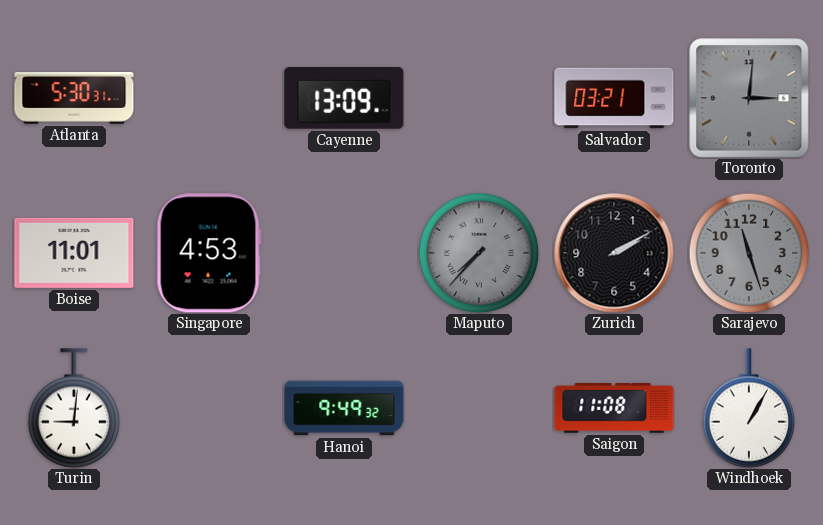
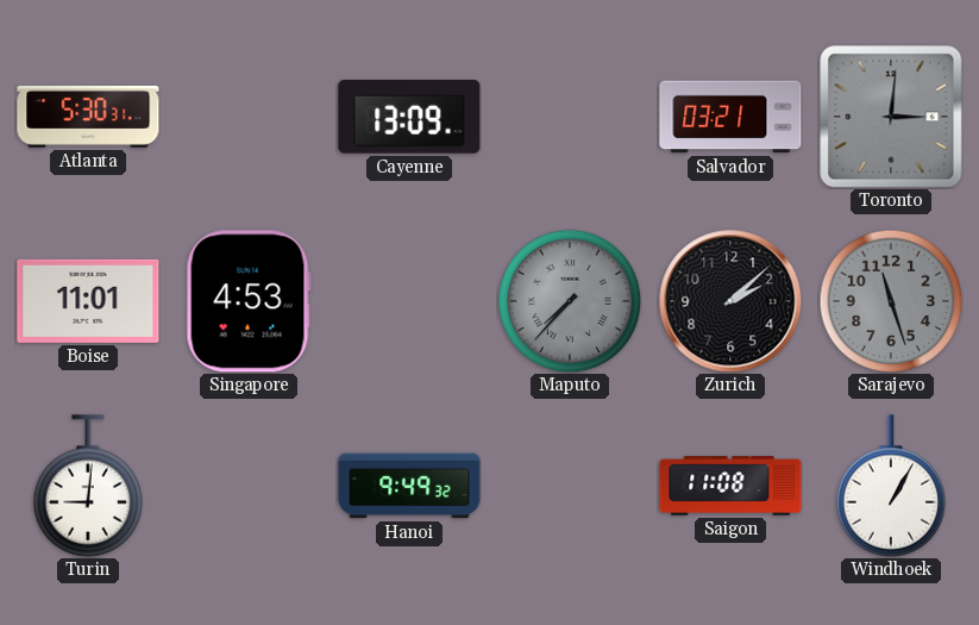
Zurich: 2:10 -> 2:08 (730, 301)
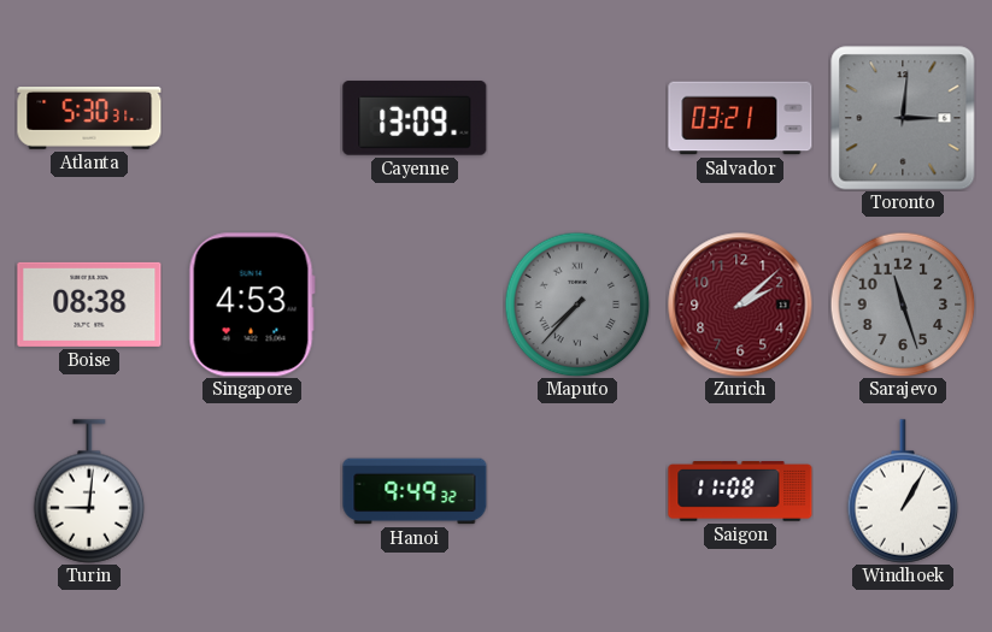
Boise: 11:01 -> 08:38 (89, 305)
Zurich dial: black -> burgundy (740, 305)
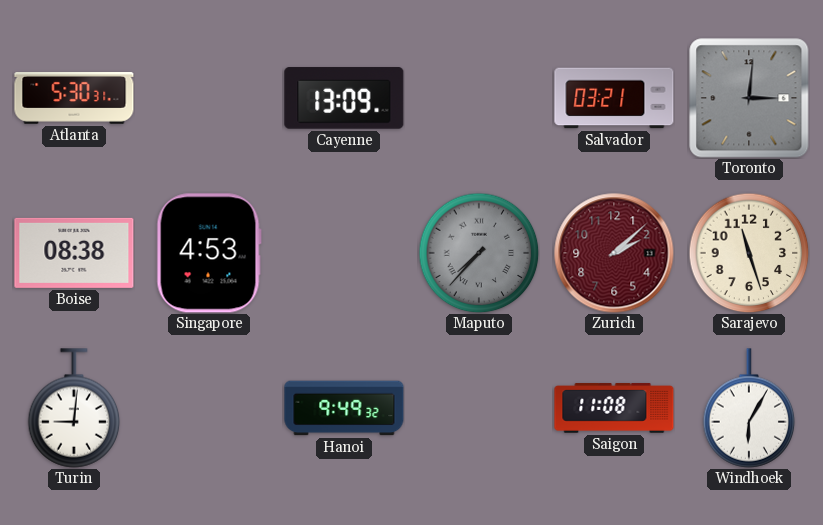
Sarajevo dial: grey -> cream (749, 253)
Windhoek: 1:05 -> 6:05 (749, 408)
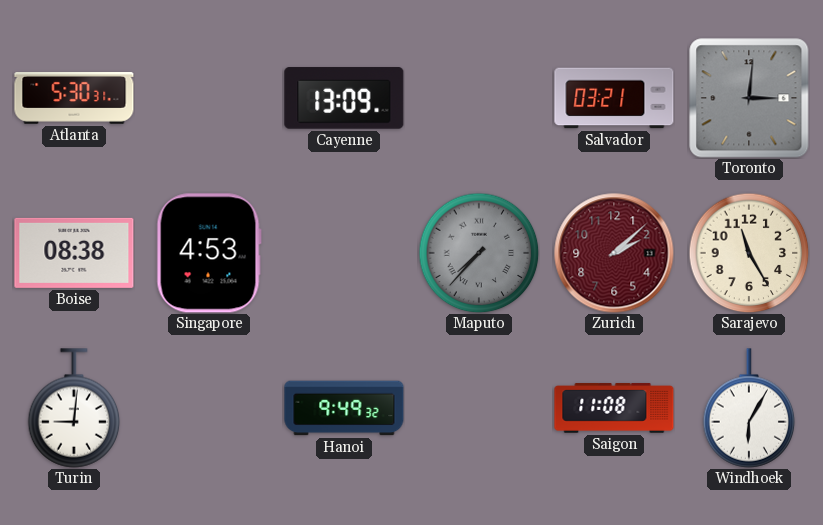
Sarajevo: 11:27 -> 11:25 (749, 253)
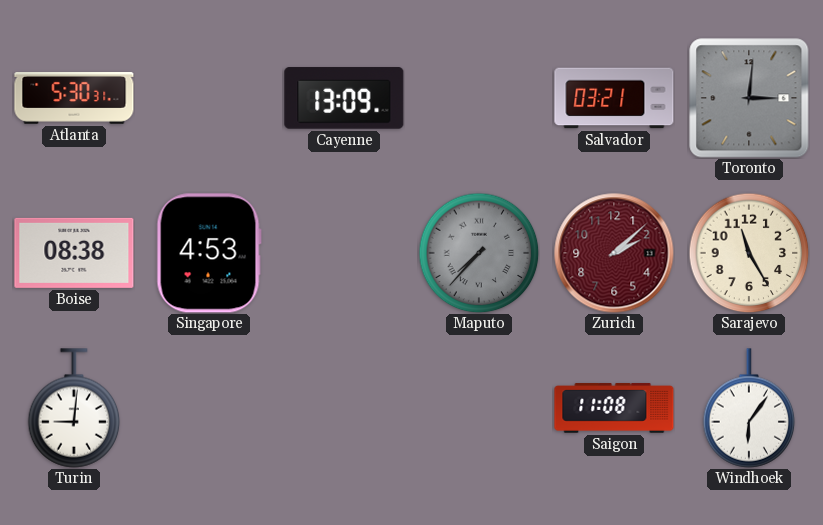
Hanoi: 9:49 -> none (344, 408)
Windhoek: 6:05 -> 6:06 (749, 408)
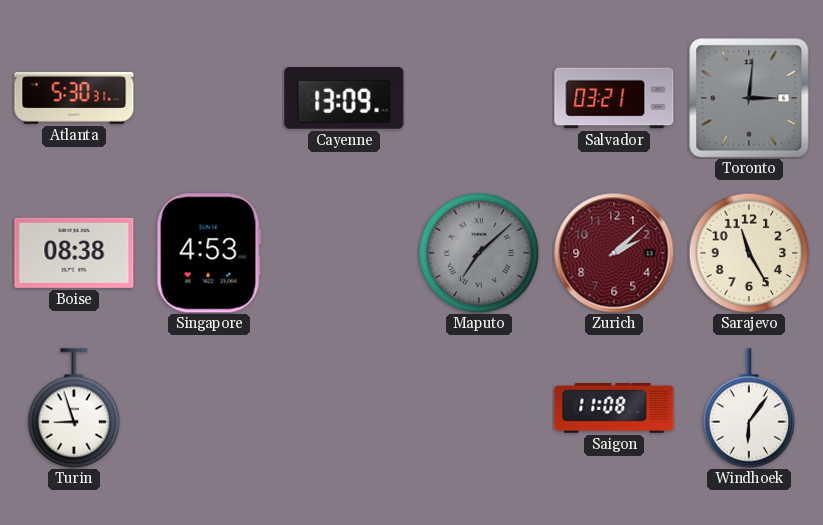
Maputo: 7:37 -> 7:08 (479, 253)
Turin: 9:01 -> 8:57 (74, 408)
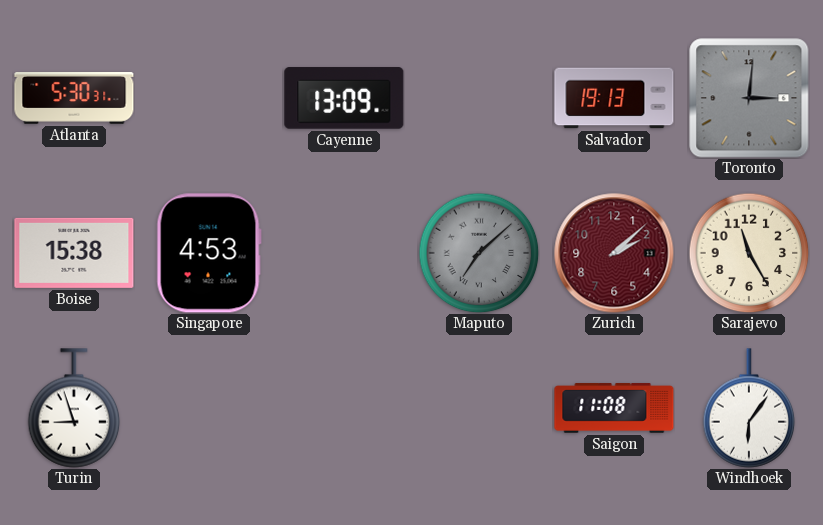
Salvador: 03:21 -> 19:13 (614, 98)
Boise: 08:38 -> 15:38 (74, 253)
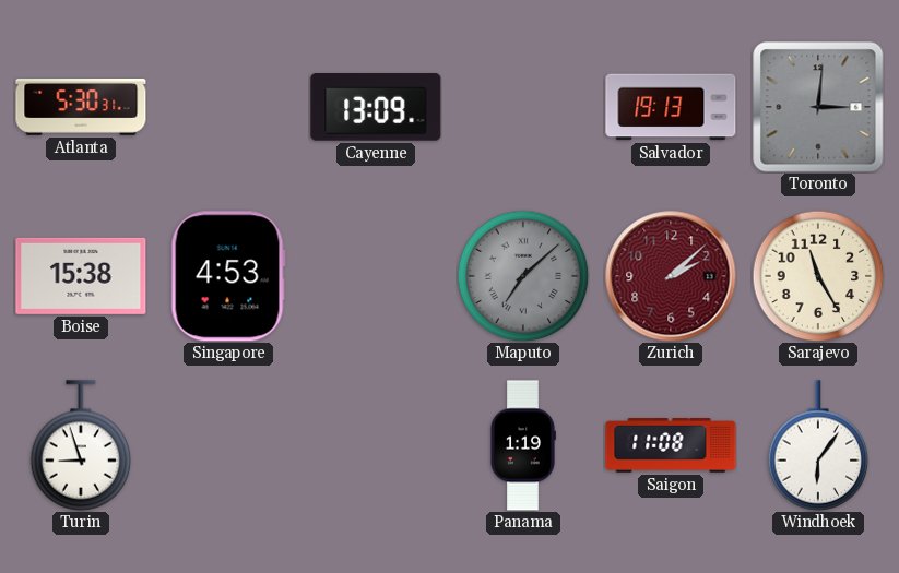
Panama: none -> 1:19 (523, 445)
